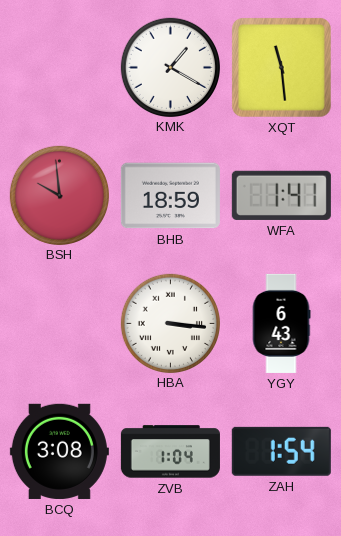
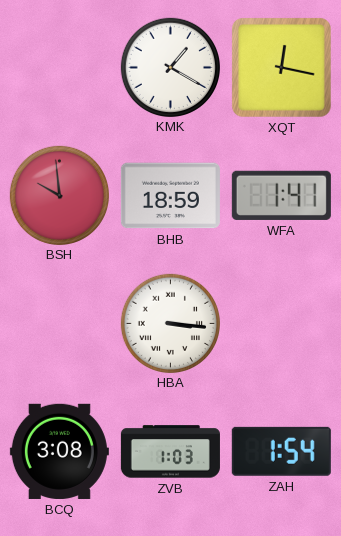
XQT: 11:29 -> 12:17 (282, 68)
YGY: 6:43 -> none (281, 323)
ZVB: 1:04 -> 1:03 (170, 452)
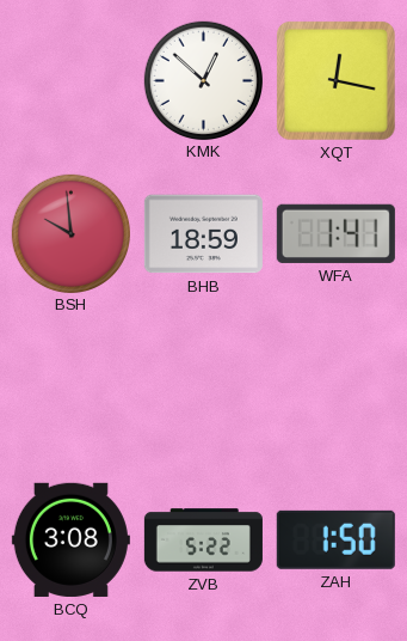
KMK: 1:20 -> 12:52 (203, 80)
HBA: 3:16 -> none (170, 323)
ZVB: 1:03 -> 5:22 (203, 541)
ZAH: 1:54 -> 1:50 (335, 539)
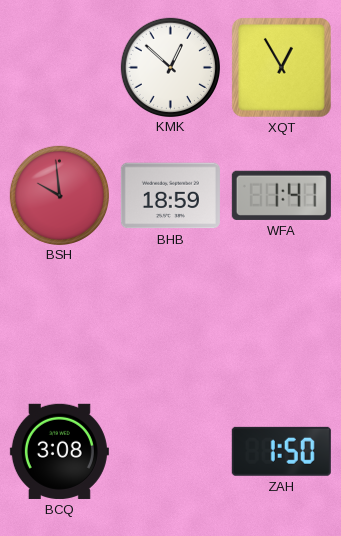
XQT: 12:17 -> 12:55 (282, 68)
ZVB: 5:22 -> none (203, 541)
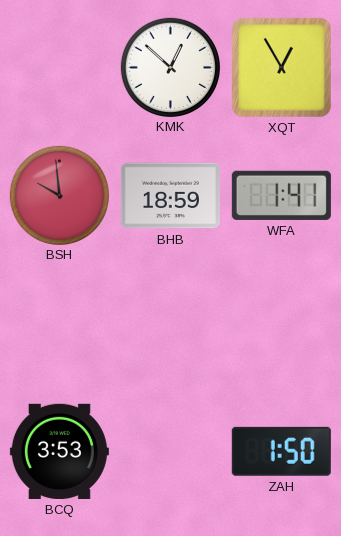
BCQ: 3:08 -> 3:53 (59, 451)
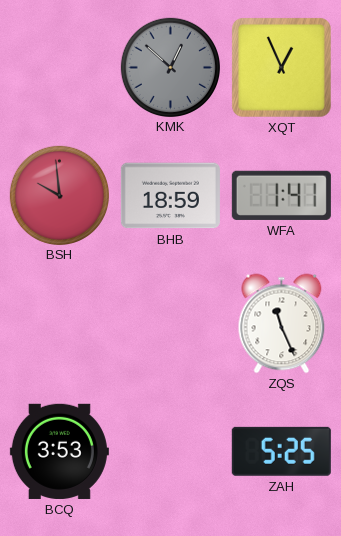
KMK dial: white -> grey (170, 67)
XQT: 12:55 -> 12:56 (282, 68)
ZQS: none -> 11:26 (282, 324)
ZAH: 1:50 -> 5:25 (281, 451)
